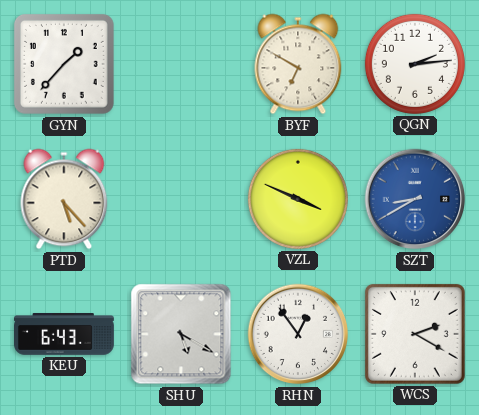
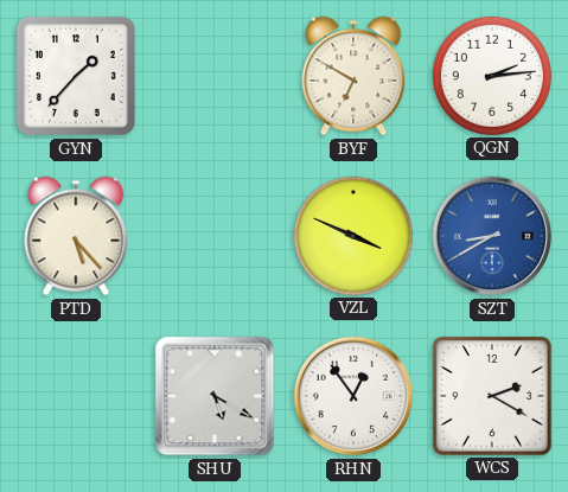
KEU: 6:43 -> none (65, 334)
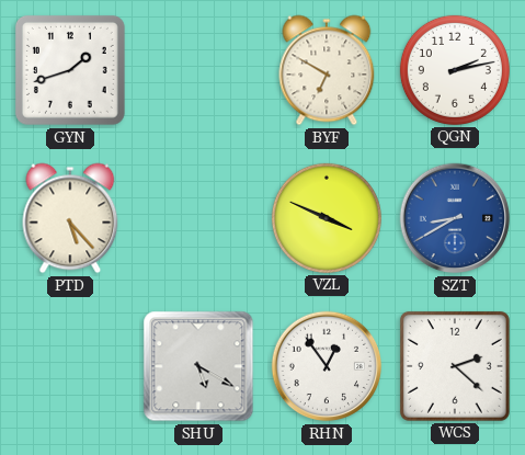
GYN: 1:37 -> 1:42 (70, 70)
QGN: 2:14 -> 2:13 (455, 70)
WCS: 2:20 -> 2:22 (455, 366)
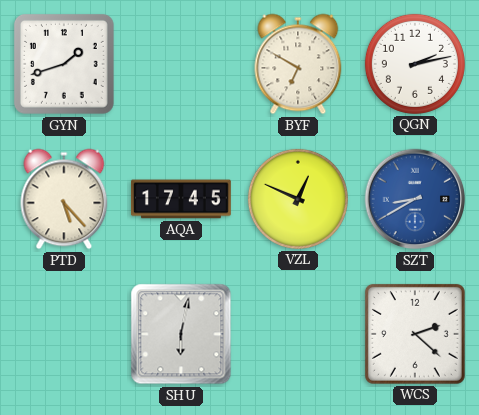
AQA: none -> 17:45 (181, 199)
VZL: 3:49 -> 12:49 (298, 199)
SHU: 5:20 -> 6:02 (181, 334)
RHN: 12:54 -> none (327, 366)
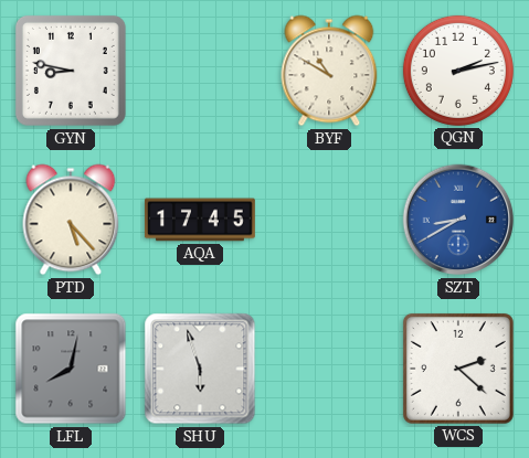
GYN: 1:42 -> 8:47 (71, 71)
BYF: 6:50 -> 10:50 (329, 71)
VZL: 12:49 -> none (298, 199)
LFL: none -> 8:02 (71, 369)
SHU: 6:02 -> 5:57 (200, 369)
